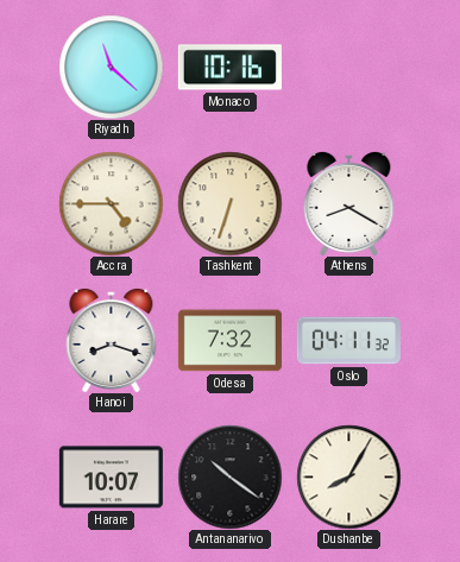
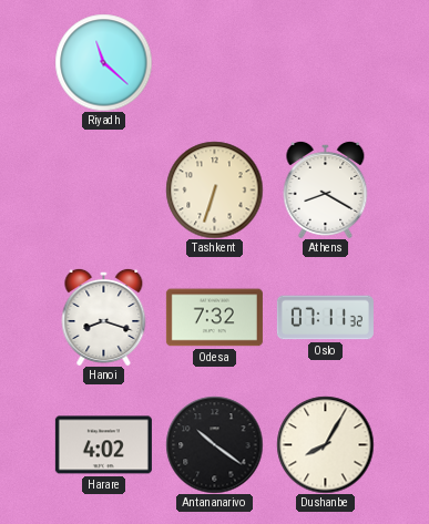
Monaco: 10:16 -> none (229, 68)
Accra: 4:45 -> none (111, 203)
Oslo: 04:11 -> 07:11 (325, 318)
Harare: 10:07 -> 4:02 (103, 445)
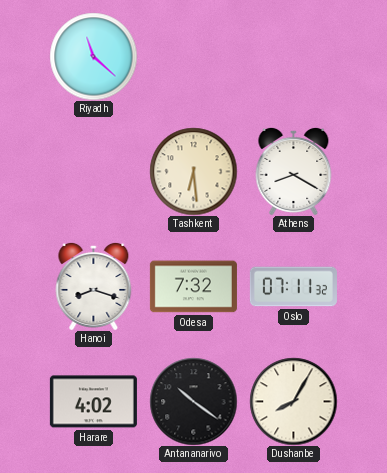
Tashkent: 6:33 -> 6:29 (193, 171)
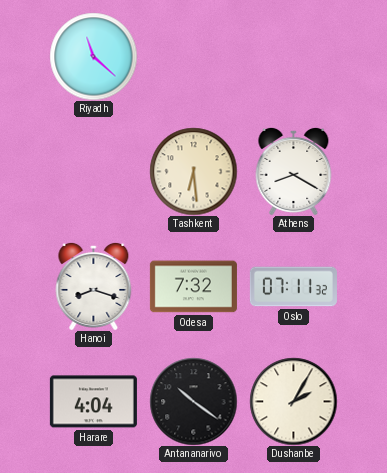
Harare: 4:02 -> 4:04 (93, 402)
Dushanbe: 8:05 -> 2:05 (293, 401)
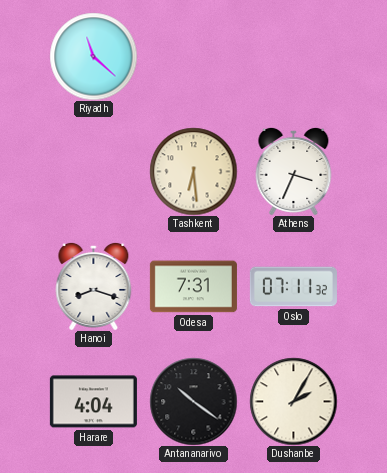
Athens: 8:20 -> 3:34 (294, 171)
Odesa: 7:32 -> 7:31 (193, 287)
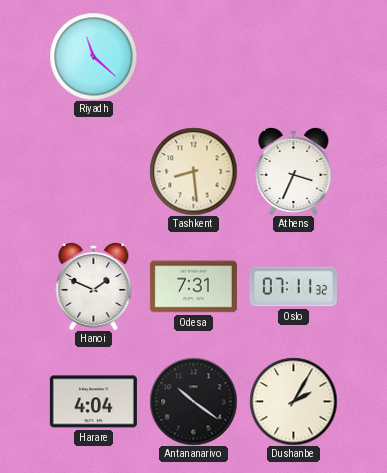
Tashkent: 6:29 -> 8:29 (193, 171)
Hanoi: 8:18 -> 1:49 (94, 286)
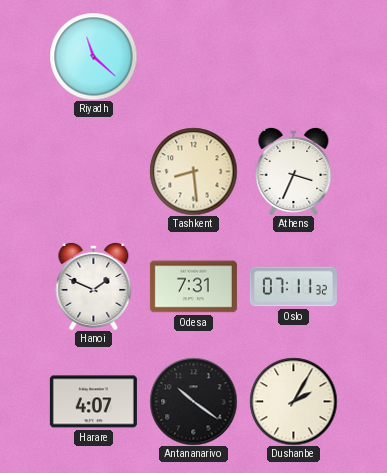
Harare: 4:04 -> 4:07 (93, 402)
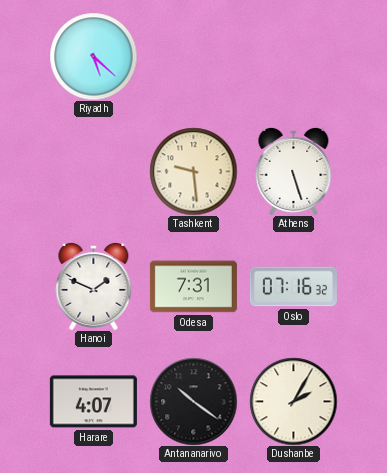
Riyadh: 11:22 -> 5:22 (93, 56)
Tashkent: 8:29 -> 9:29 (193, 171)
Athens: 3:34 -> 5:27 (294, 171)
Oslo: 07:11 -> 07:16 (293, 287)
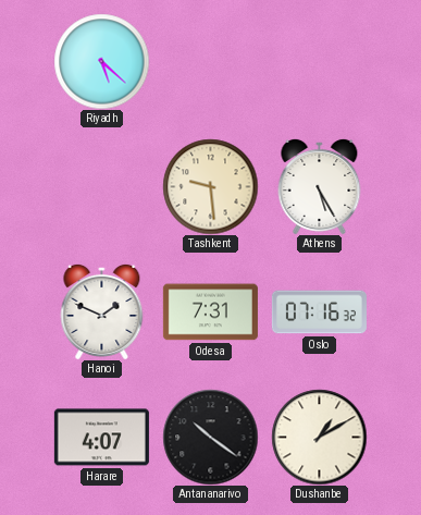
Athens: 5:27 -> 5:25 (320, 186)
Dushanbe: 2:05 -> 1:10 (319, 437)
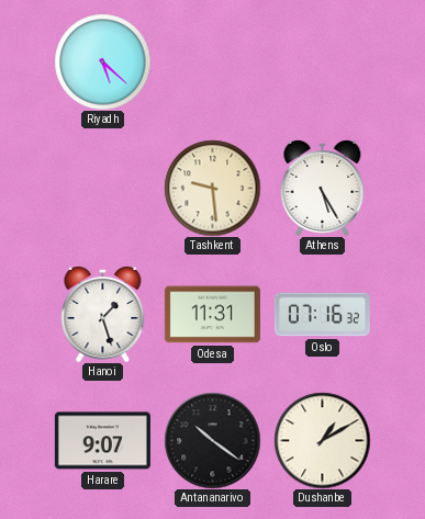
Hanoi: 1:49 -> 1:27 (103, 314)
Odesa: 7:31 -> 11:31 (212, 315)
Harare: 4:07 -> 9:07 (102, 441)
